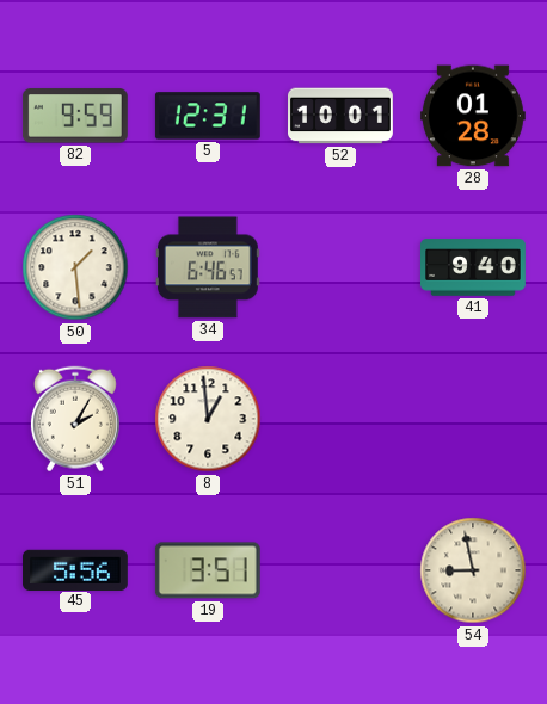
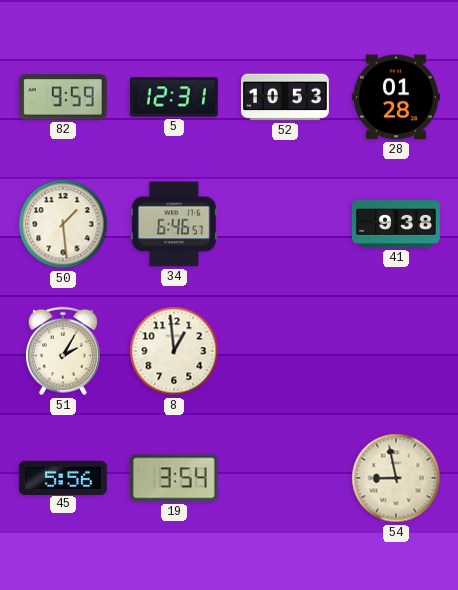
52: 10:01 -> 10:53 (286, 97)
41: 9:40 -> 9:38 (397, 224)
19: 3:51 -> 3:54 (174, 478)
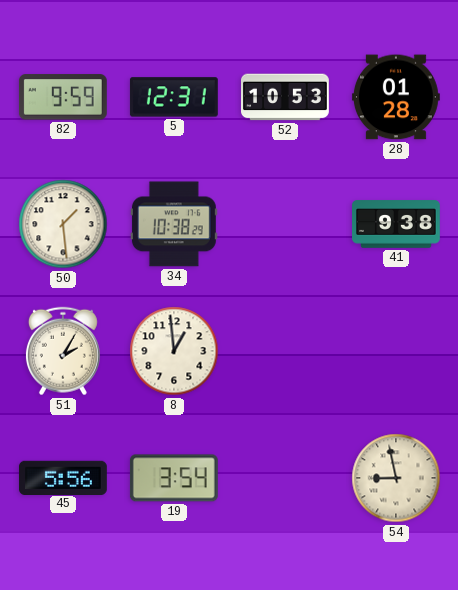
34: 6:46 -> 10:38 (174, 224)
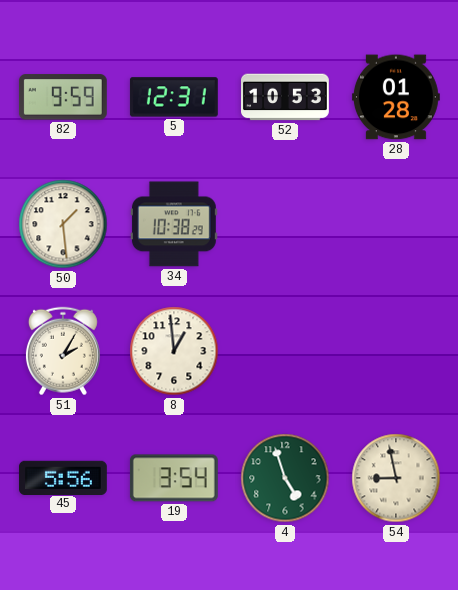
41: 9:38 -> none (397, 224)
4: none -> 4:57 (285, 478)
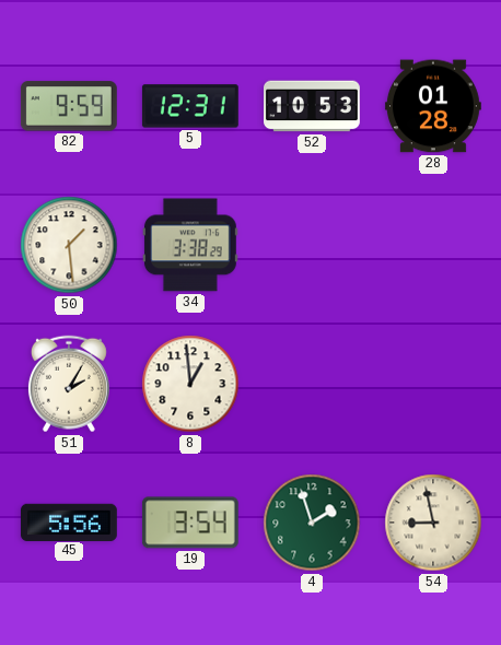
34: 10:38 -> 3:38 (190, 245)
4: 4:57 -> 1:57 (312, 523)
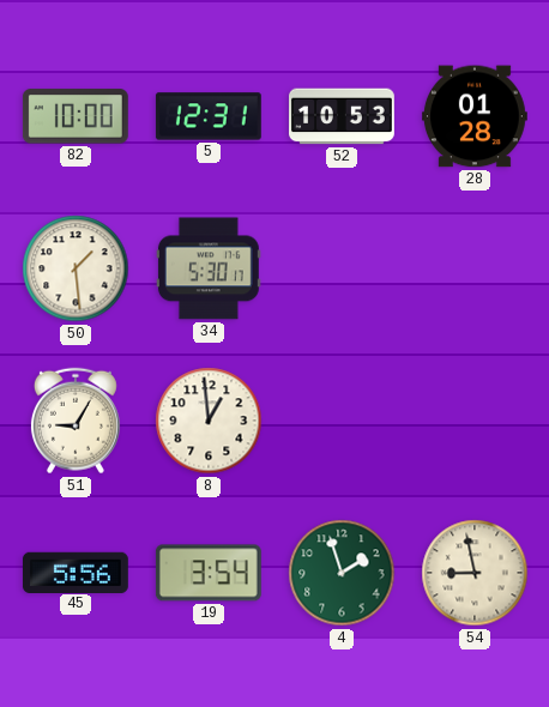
82: 9:59 -> 10:00 (76, 116)
34: 3:38 -> 5:30 (209, 268)
51: 2:05 -> 9:05 (76, 421)
